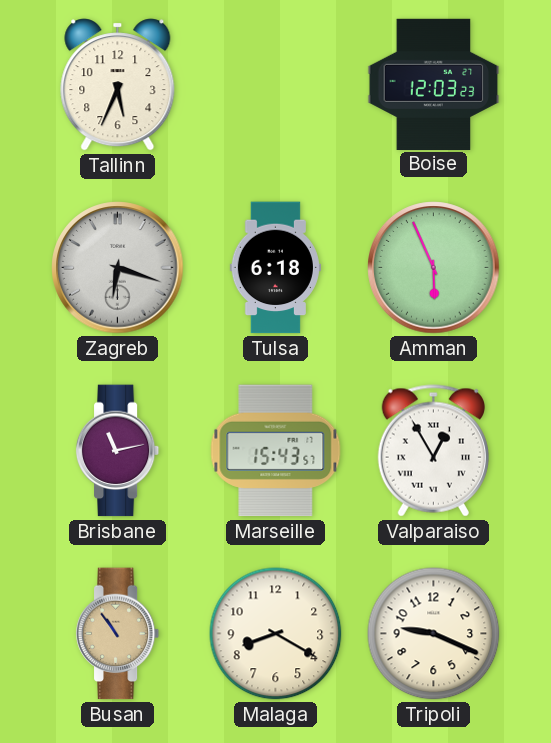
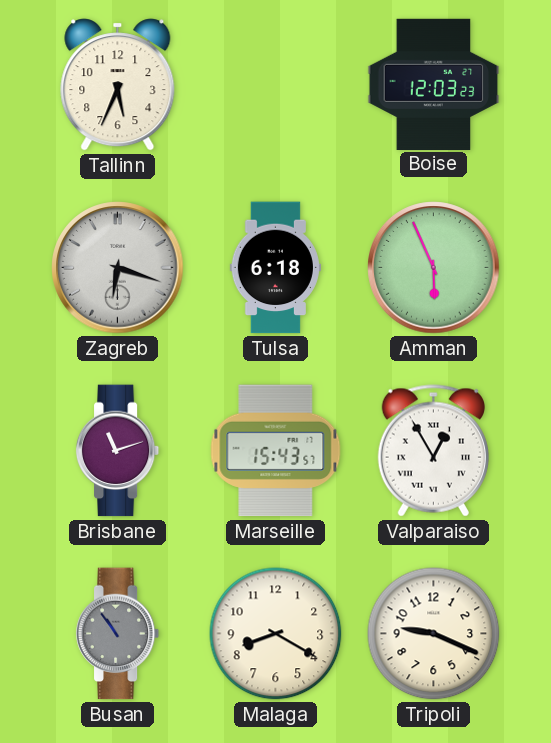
Brisbane: 11:13 -> 11:12 (118, 451)
Busan dial: champagne -> grey (118, 634)
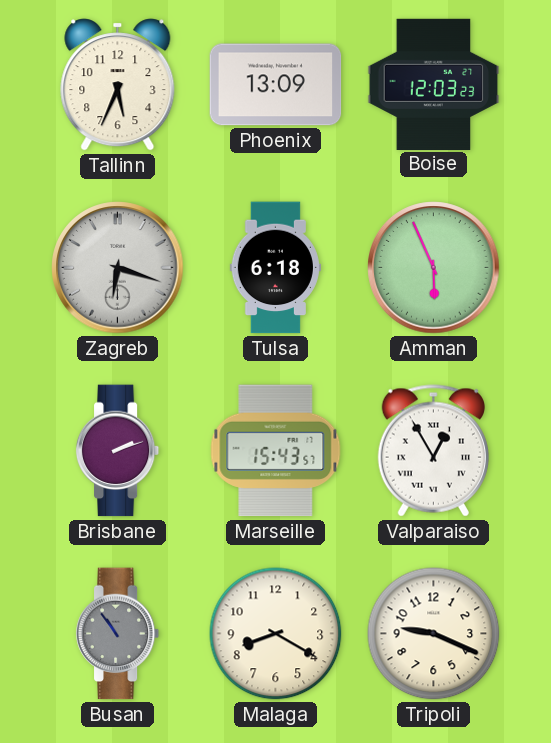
Phoenix: none -> 13:09 (276, 85)
Brisbane: 11:12 -> 2:12 (118, 451)
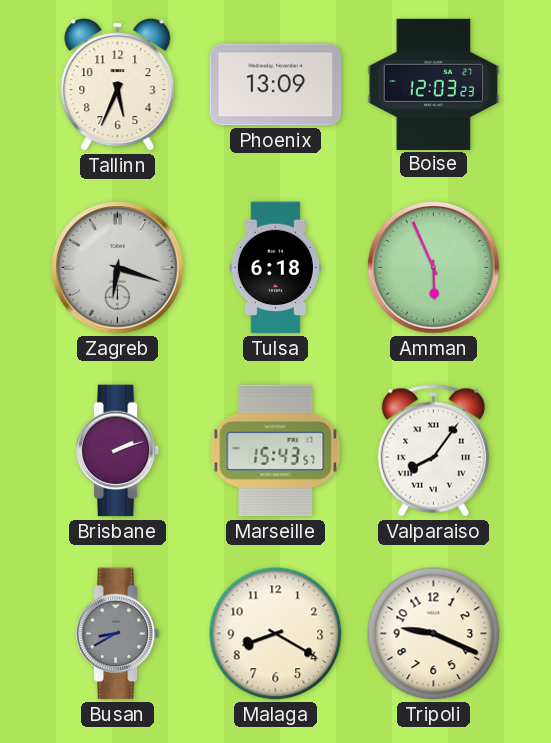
Valparaiso: 12:55 -> 8:06 (433, 451)
Busan: 10:54 -> 8:40 (118, 634)
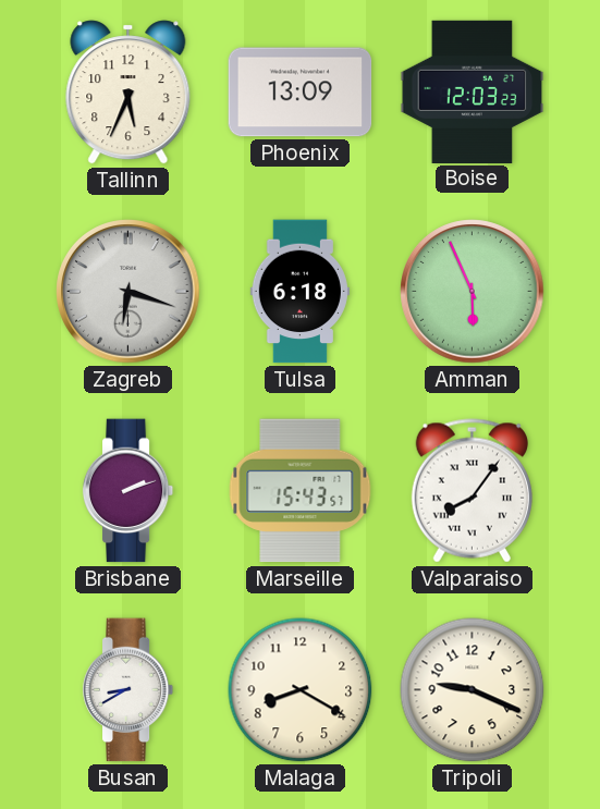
Busan dial: grey -> white (128, 690)
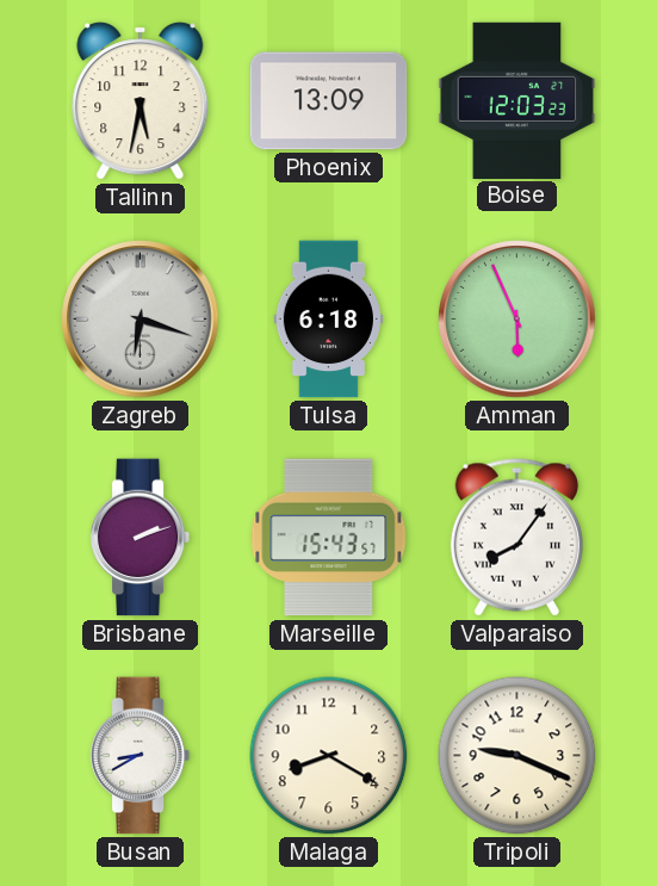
Tallinn: 5:34 -> 5:32 (141, 101)
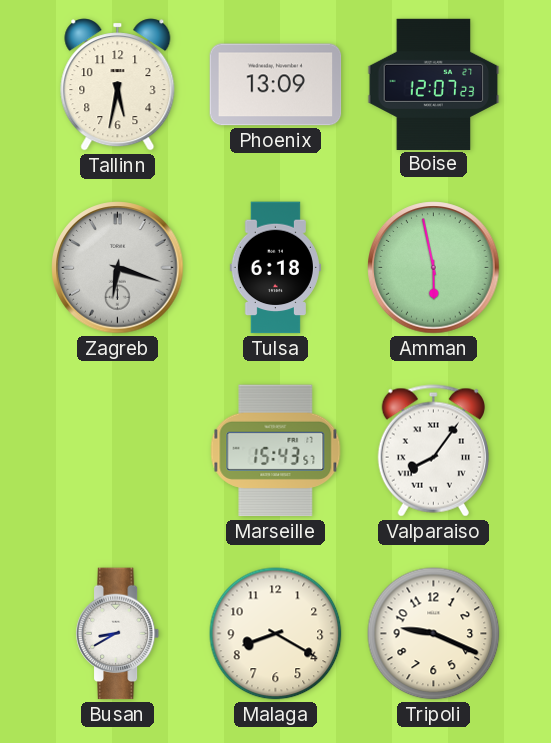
Boise: 12:03 -> 12:07 (434, 84)
Amman: 5:56 -> 5:58 (434, 268)
Brisbane: 2:12 -> none (141, 538)
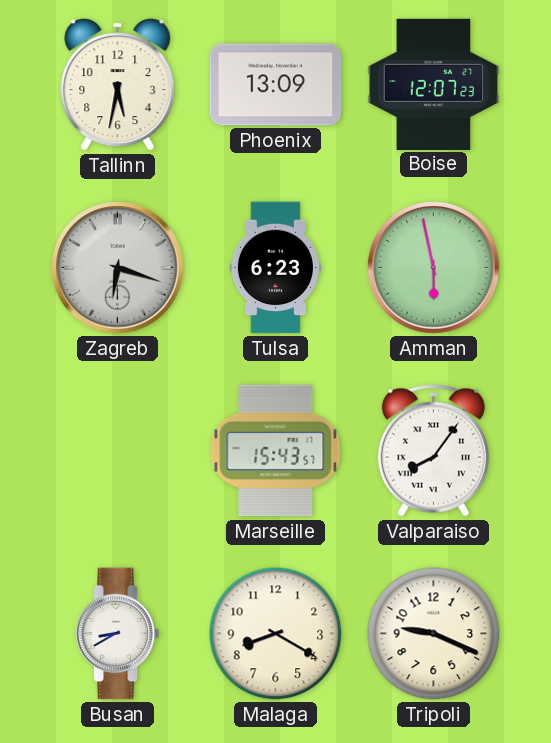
Tulsa: 6:18 -> 6:23 (275, 268)
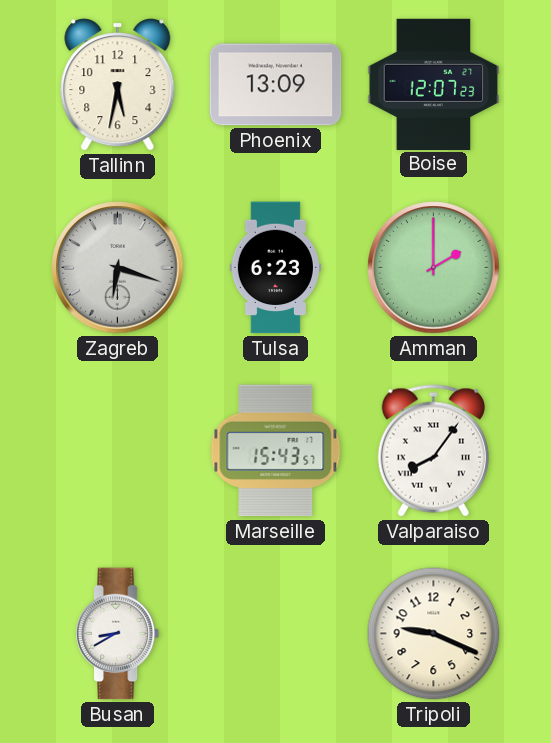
Amman: 5:58 -> 2:00 (434, 268)
Malaga: 8:20 -> none (276, 634)
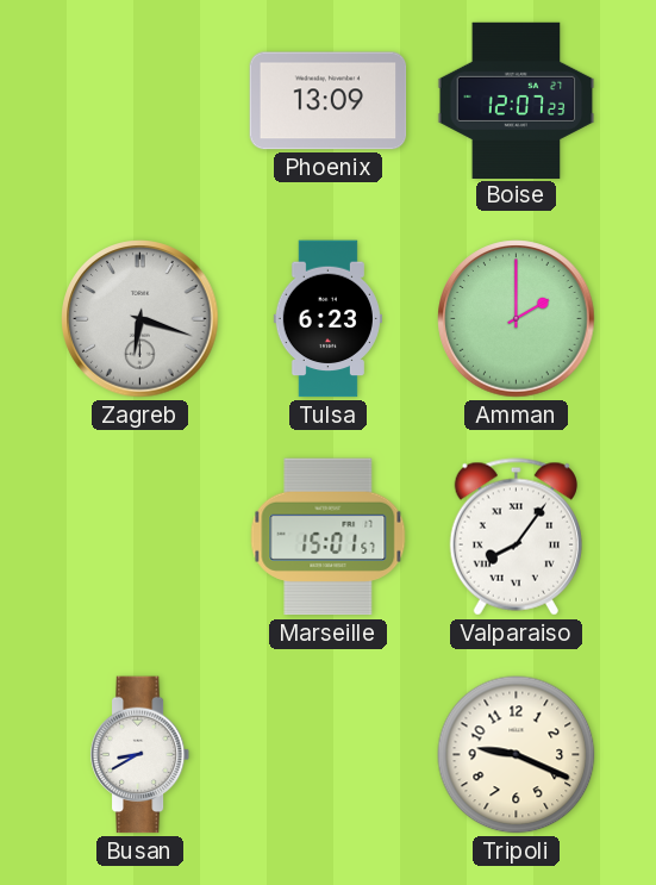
Tallinn: 5:32 -> none (118, 85)
Marseille: 15:43 -> 15:01 (329, 537)
